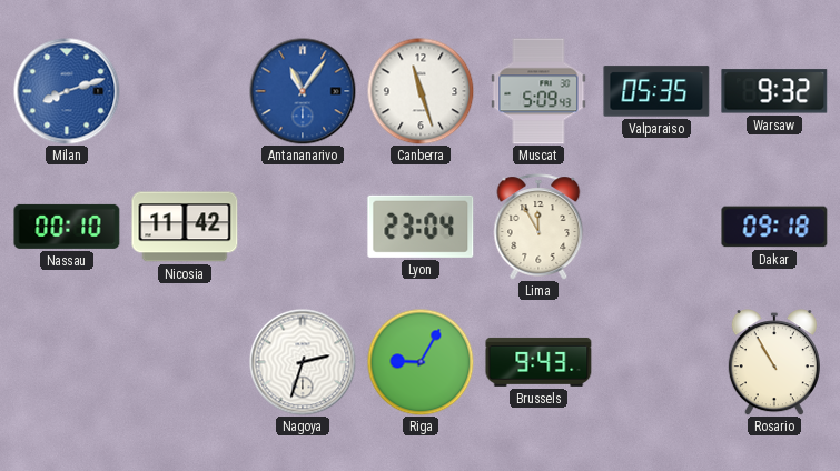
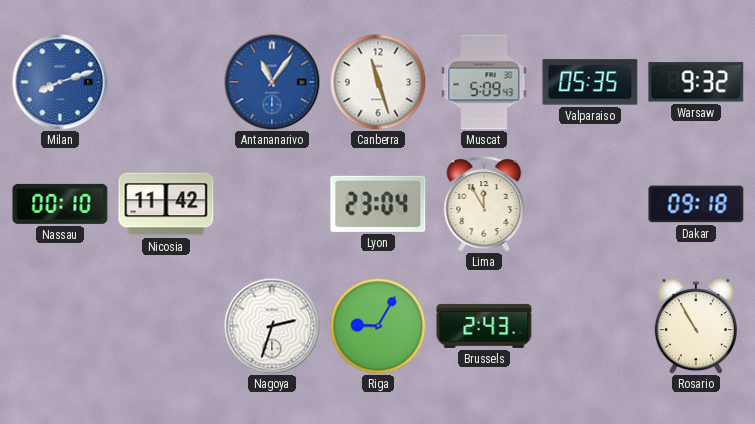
Brussels: 9:43 -> 2:43 (484, 326)
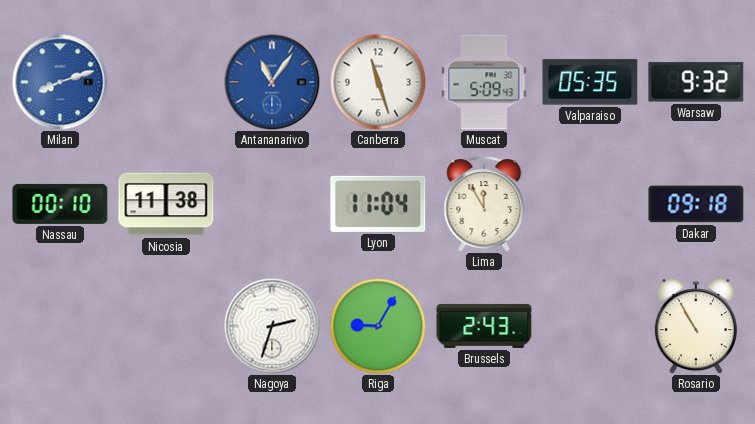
Nicosia: 11:42 -> 11:38 (166, 204)
Lyon: 23:04 -> 11:04 (378, 204)
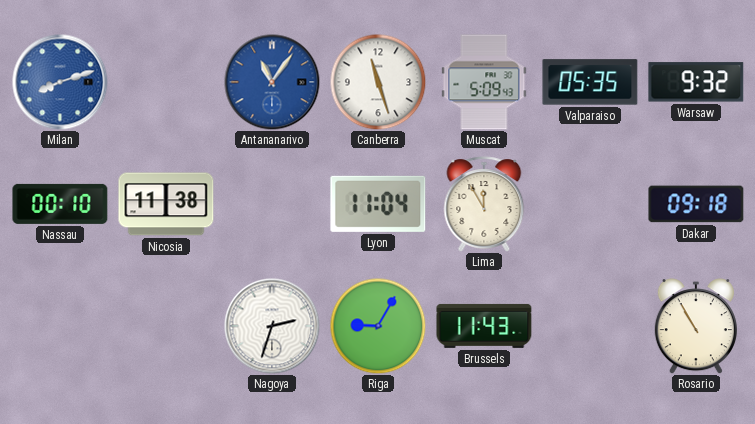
Brussels: 2:43 -> 11:43 (484, 326)
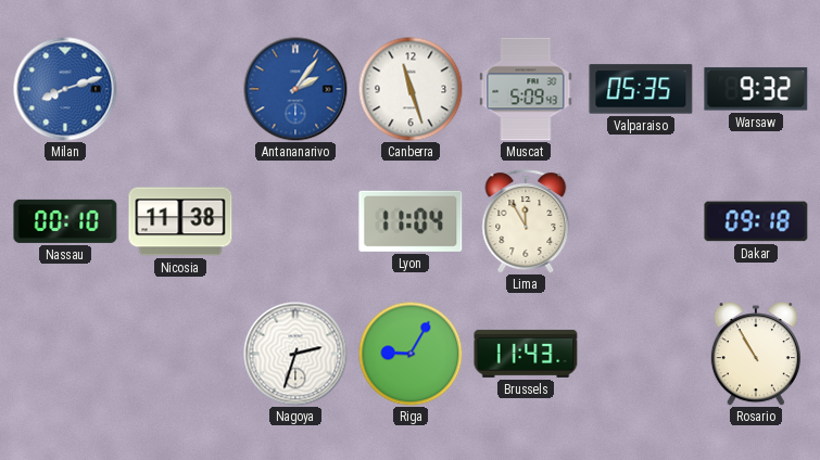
Antananarivo: 11:06 -> 2:06 (295, 89)
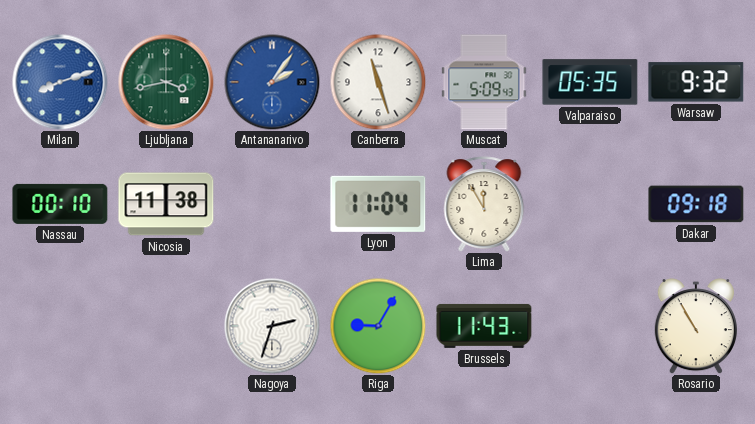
Ljubljana: none -> 3:43 (166, 82)
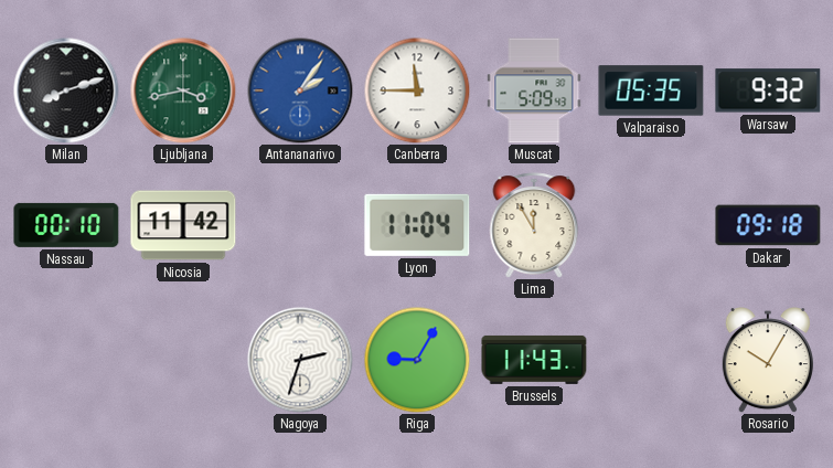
Milan dial: blue -> black (66, 91)
Canberra: 11:27 -> 11:45 (417, 91)
Nicosia: 11:38 -> 11:42 (183, 225)
Rosario: 10:55 -> 10:05 (768, 360)
